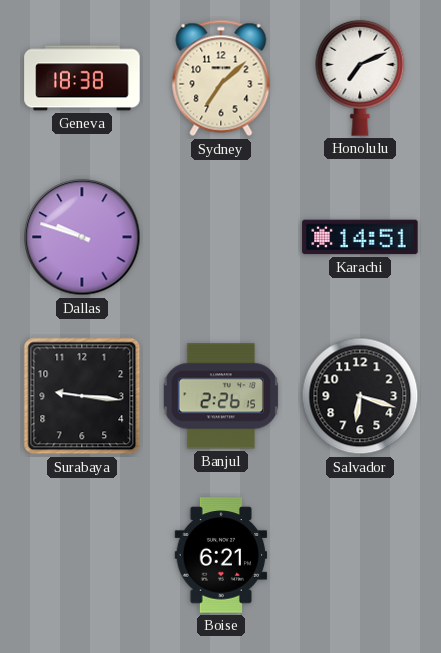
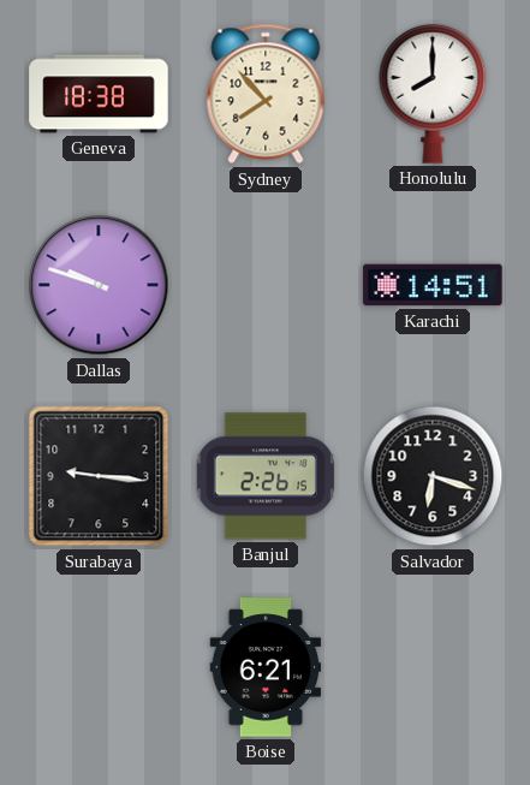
Sydney: 7:08 -> 7:53 (266, 94)
Honolulu: 7:11 -> 8:00 (433, 94)
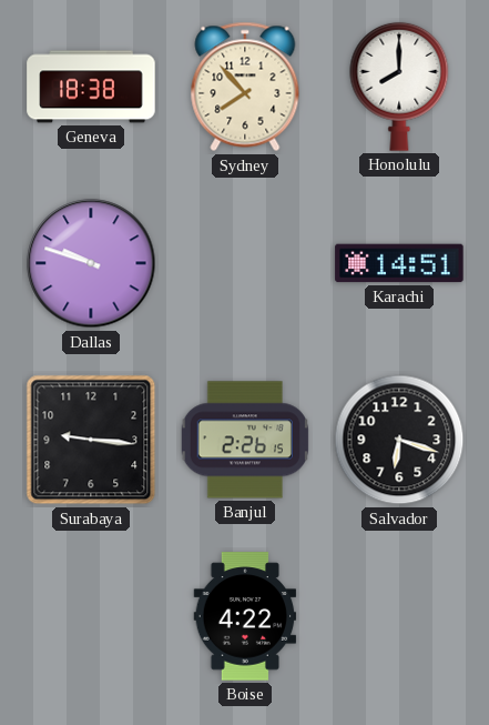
Boise: 6:21 -> 4:22 (245, 616)
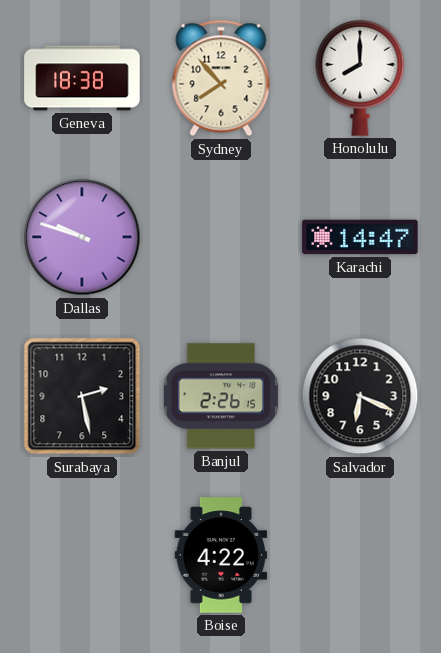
Karachi: 14:51 -> 14:47 (360, 237)
Surabaya: 9:16 -> 2:28 (82, 396)
Salvador: 6:18 -> 6:19 (360, 396)
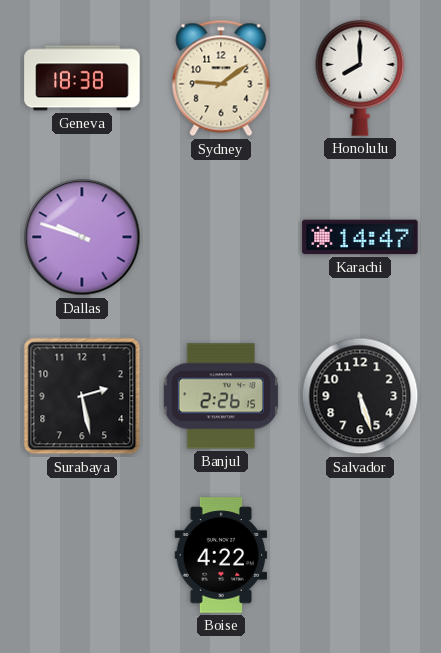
Sydney: 7:53 -> 9:09 (221, 78)
Salvador: 6:19 -> 5:27 (360, 396)
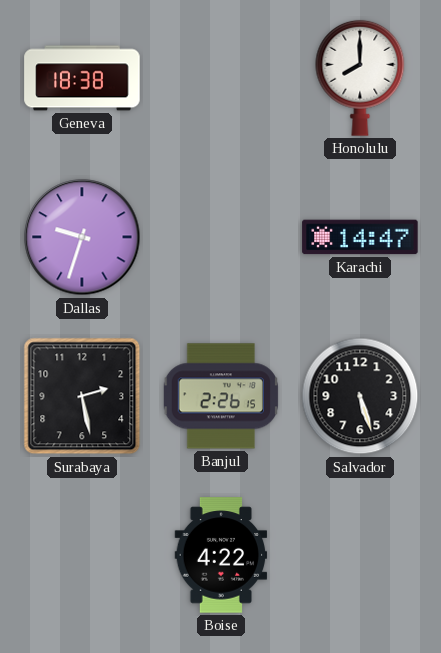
Sydney: 9:09 -> none (221, 78)
Dallas: 9:48 -> 9:33 (82, 237)
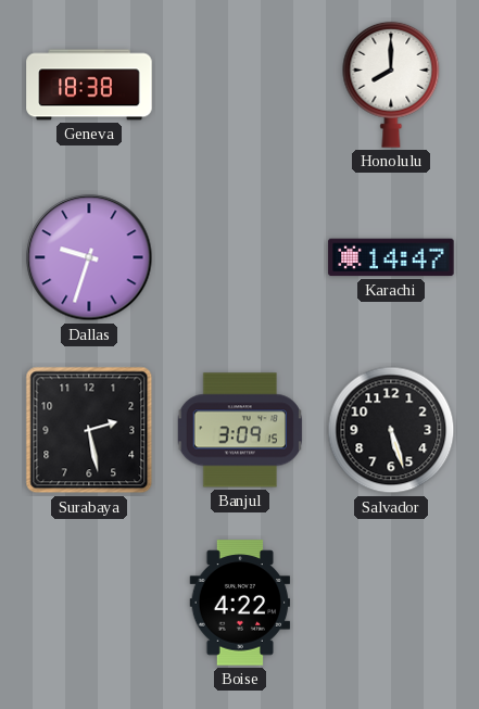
Banjul: 2:26 -> 3:09 (240, 430)
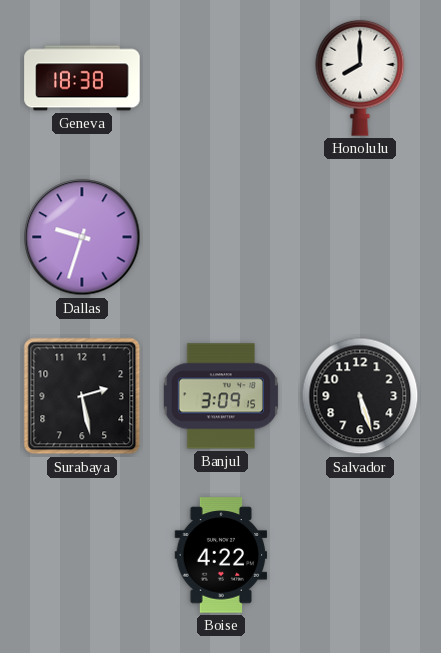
Karachi: 14:47 -> none (391, 257)
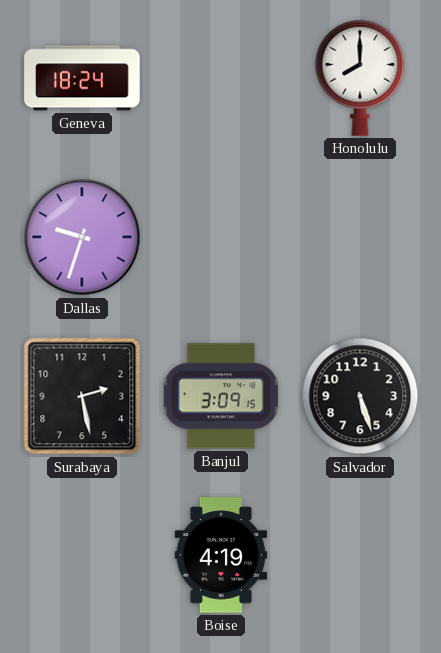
Geneva: 18:38 -> 18:24 (82, 78)
Boise: 4:22 -> 4:19 (221, 555)
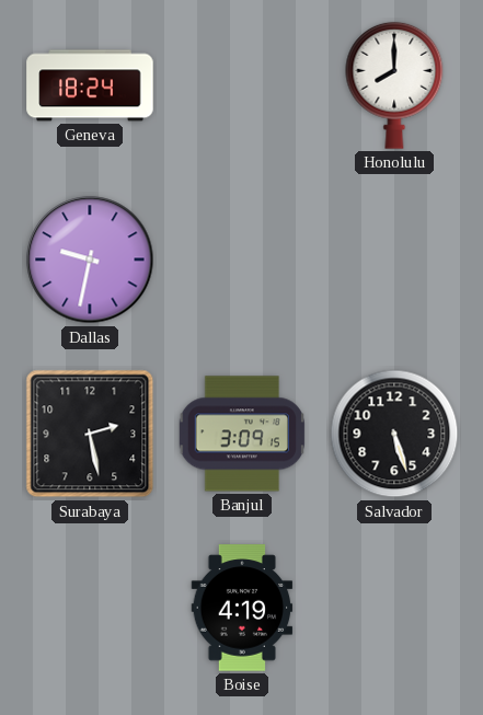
Dallas: 9:33 -> 9:32 (90, 260)
